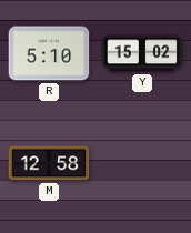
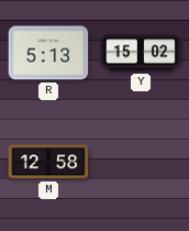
R: 5:10 -> 5:13 (48, 53)
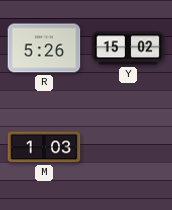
R: 5:13 -> 5:26 (44, 48)
M: 12:58 -> 1:03 (44, 147)
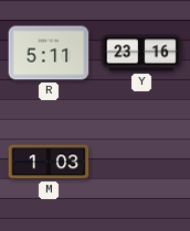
R: 5:26 -> 5:11 (49, 53)
Y: 15:02 -> 23:16 (141, 53)
